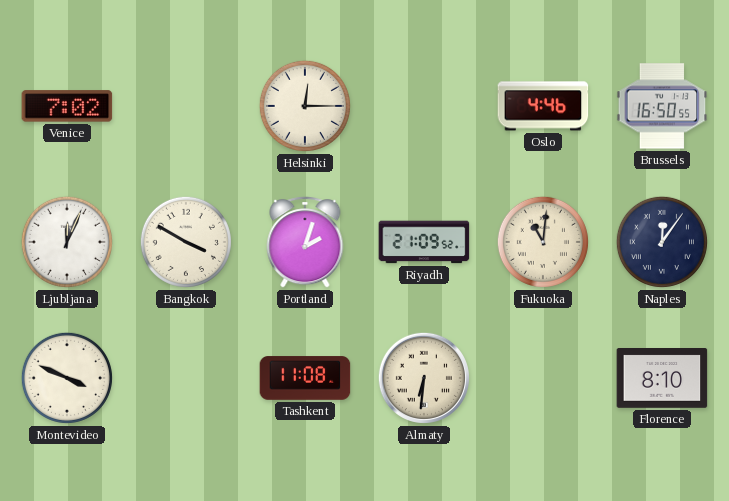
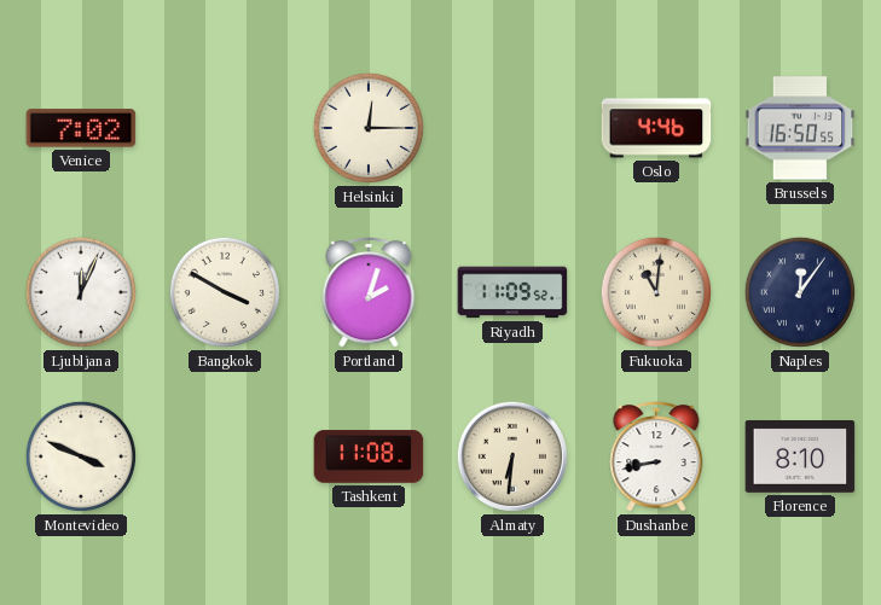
Riyadh: 21:09 -> 11:09 (512, 292)
Dushanbe: none -> 8:43 (656, 456)
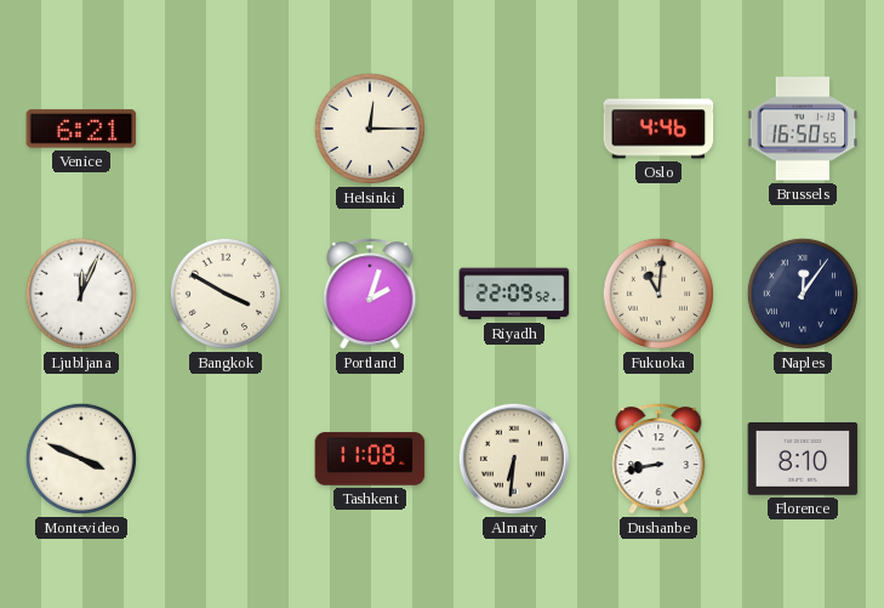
Venice: 7:02 -> 6:21 (81, 129)
Riyadh: 11:09 -> 22:09 (514, 294)
